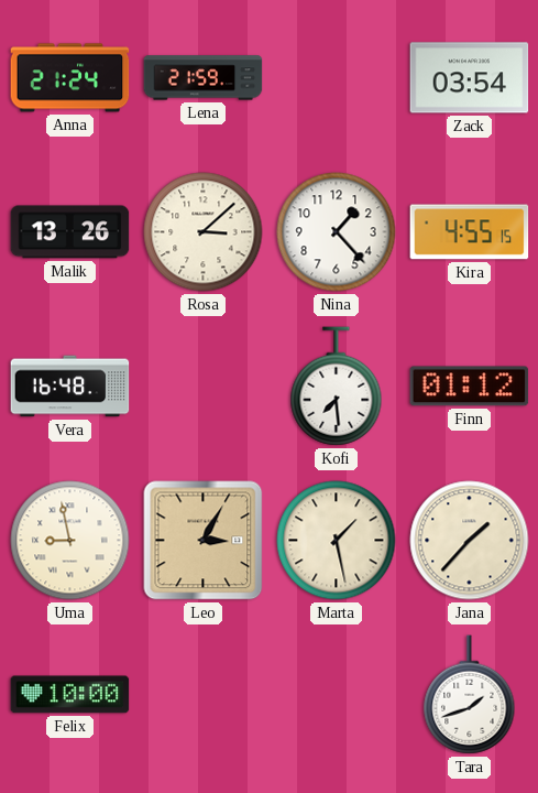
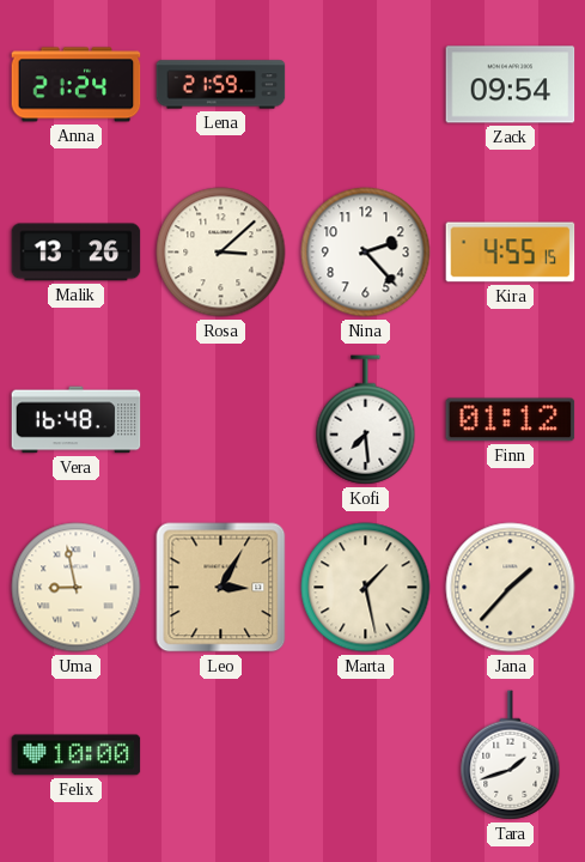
Zack: 03:54 -> 09:54 (511, 85)
Nina: 1:23 -> 2:23 (366, 253)
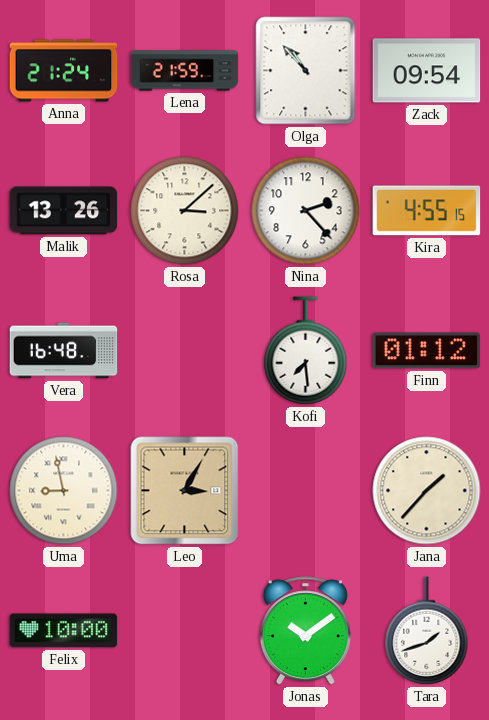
Olga: none -> 10:53 (306, 71)
Marta: 1:28 -> none (366, 588)
Jonas: none -> 10:09 (305, 631)
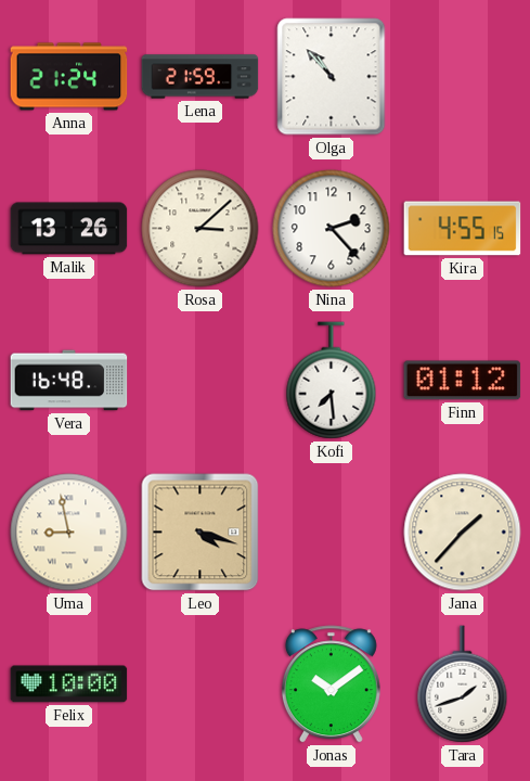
Zack: 09:54 -> none (427, 71)
Leo: 3:05 -> 4:18 (201, 533)
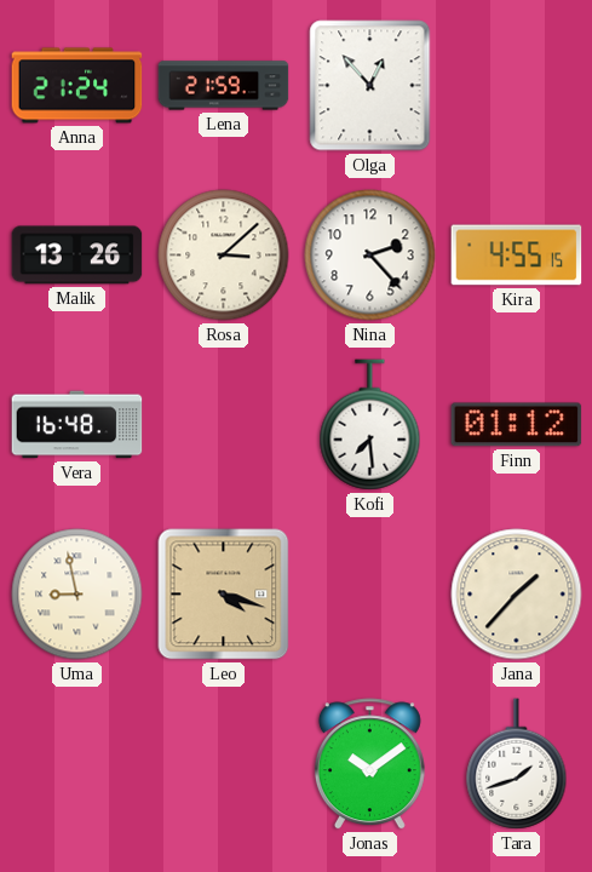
Olga: 10:53 -> 12:53 (370, 86)
Felix: 10:00 -> none (69, 684)
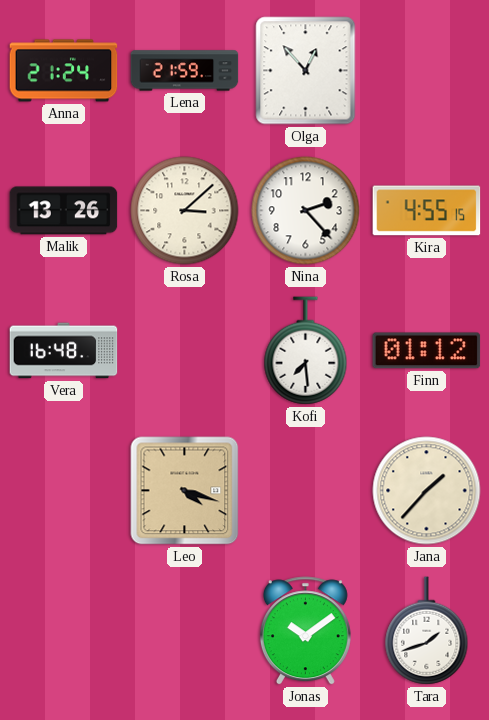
Uma: 8:58 -> none (77, 595)
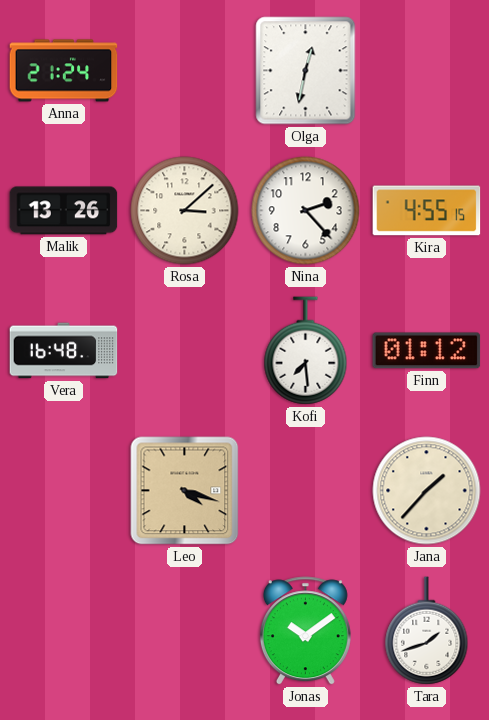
Lena: 21:59 -> none (185, 71)
Olga: 12:53 -> 12:32 (306, 71)
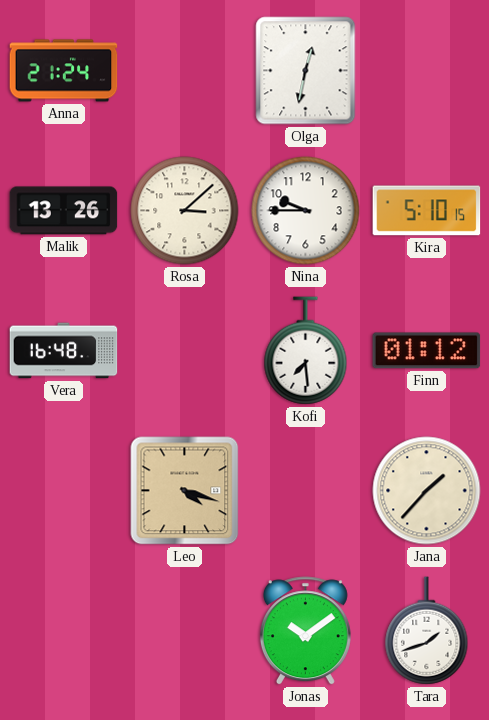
Nina: 2:23 -> 9:45 (306, 211)
Kira: 4:55 -> 5:10 (427, 211)
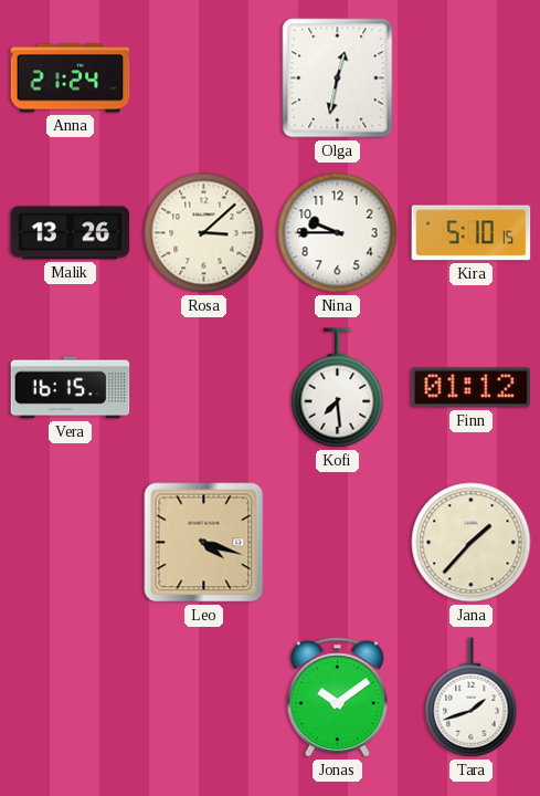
Vera: 16:48 -> 16:15 (71, 388)
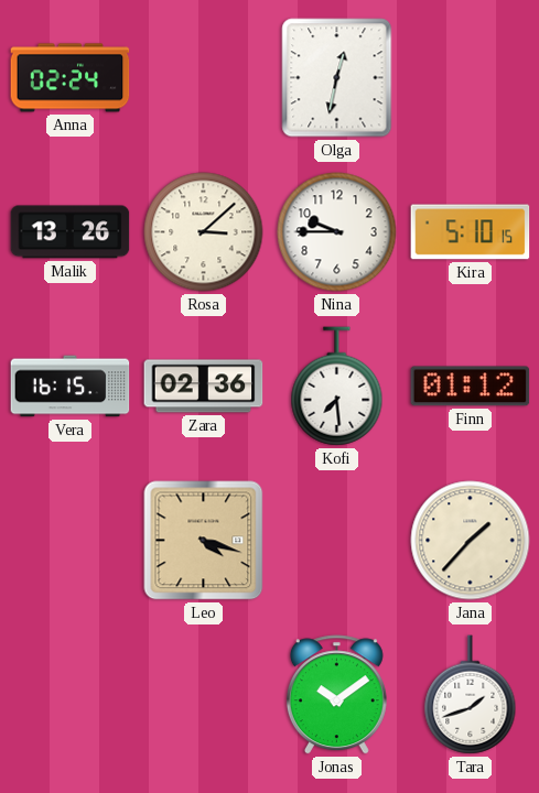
Anna: 21:24 -> 02:24 (71, 78)
Zara: none -> 02:36 (204, 387)
